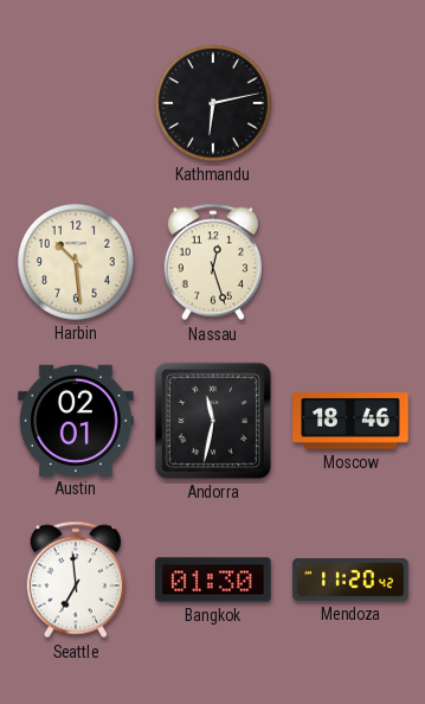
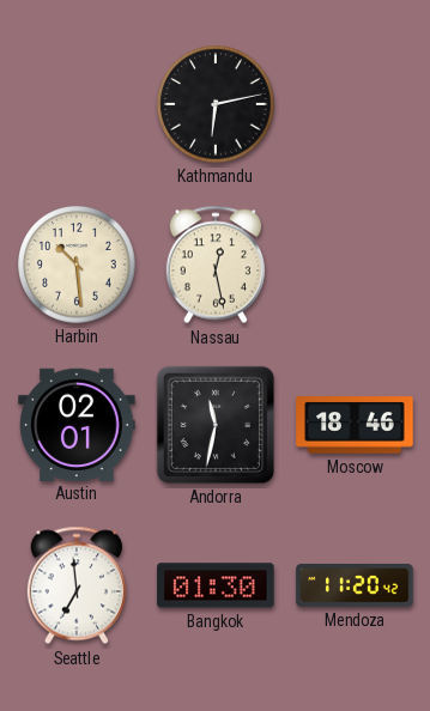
Nassau: 12:27 -> 12:28 (214, 265)
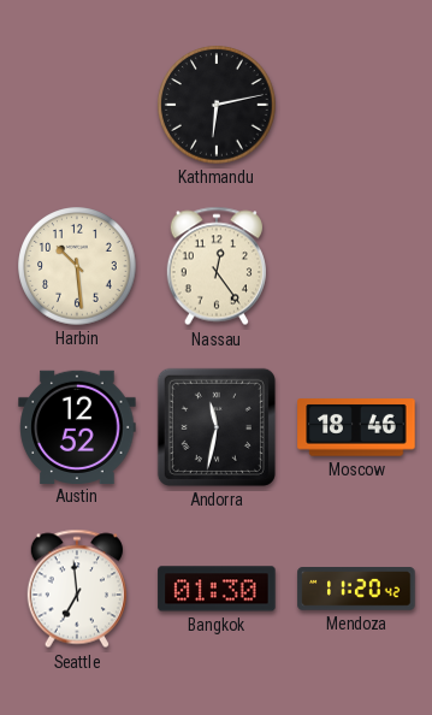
Nassau: 12:28 -> 12:24 (215, 266)
Austin: 02:01 -> 12:52 (77, 426)
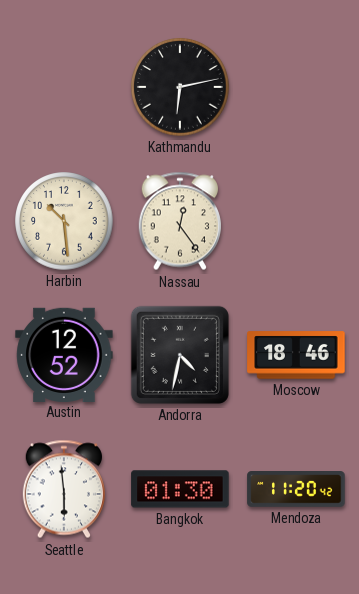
Andorra: 11:32 -> 4:32 (180, 355)
Seattle: 6:59 -> 5:59 (63, 489)
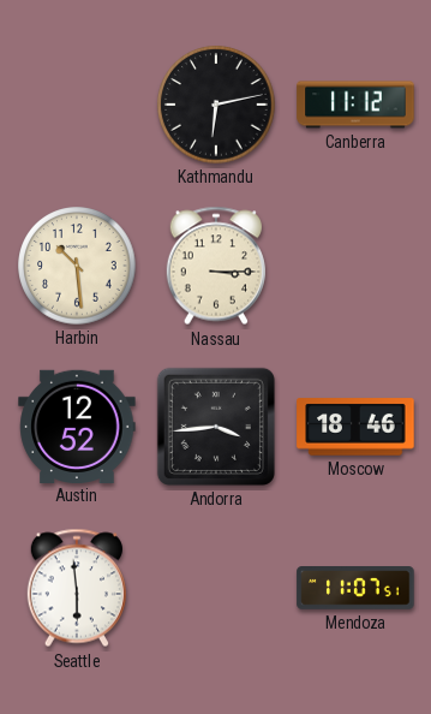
Canberra: none -> 11:12 (355, 105)
Nassau: 12:24 -> 3:15 (215, 266)
Andorra: 4:32 -> 3:44 (216, 427)
Bangkok: 01:30 -> none (180, 489)
Mendoza: 11:20 -> 11:07 (355, 588)
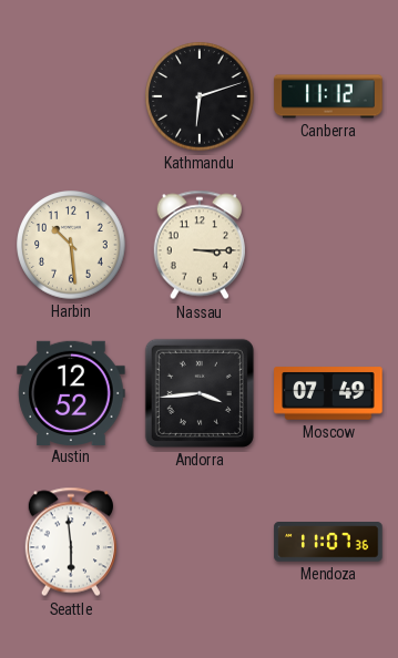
Kathmandu: 6:13 -> 6:12 (200, 96)
Moscow: 18:46 -> 07:49 (328, 393)
Mendoza: 11:07:51 -> 11:07:36 (328, 542)
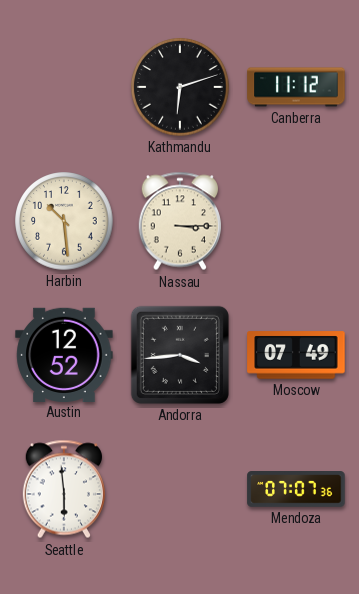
Mendoza: 11:07 -> 07:07 (296, 489)
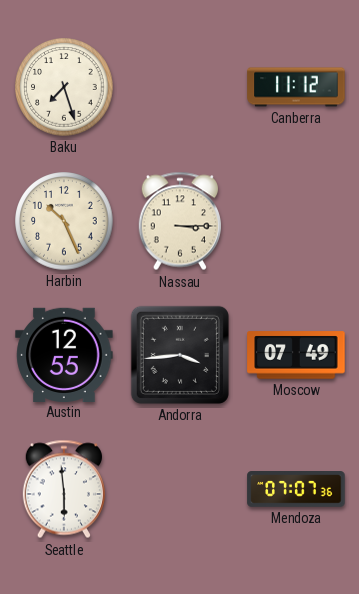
Baku: none -> 7:27 (64, 87)
Kathmandu: 6:12 -> none (180, 87)
Harbin: 10:29 -> 10:26 (64, 221)
Austin: 12:52 -> 12:55 (64, 354)
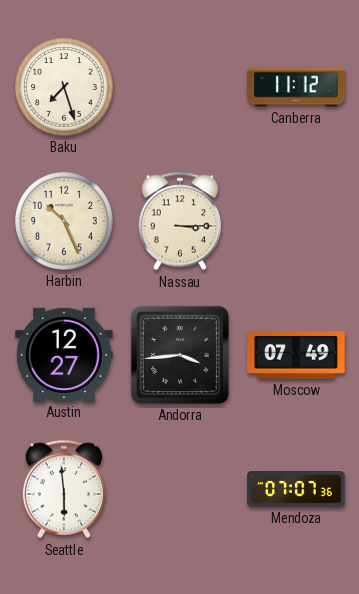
Austin: 12:55 -> 12:27 (64, 354)
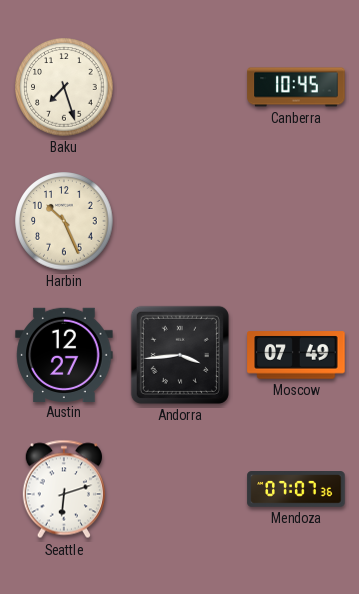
Canberra: 11:12 -> 10:45 (296, 87)
Nassau: 3:15 -> none (179, 221)
Seattle: 5:59 -> 6:12 (63, 489)
